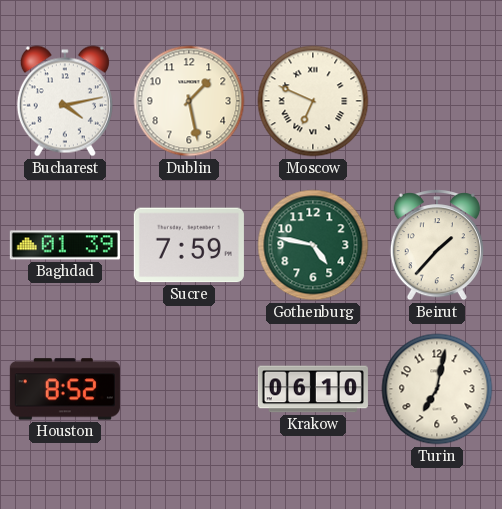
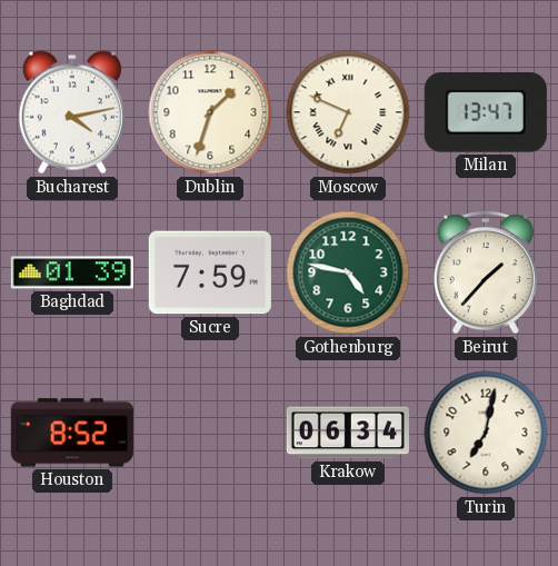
Dublin: 1:28 -> 1:33 (210, 112)
Milan: none -> 13:47 (486, 113)
Krakow: 06:10 -> 06:34 (348, 433)
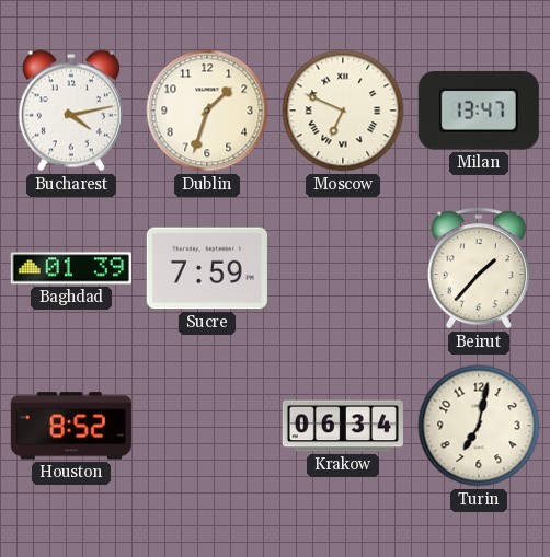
Gothenburg: 4:47 -> none (348, 272)
